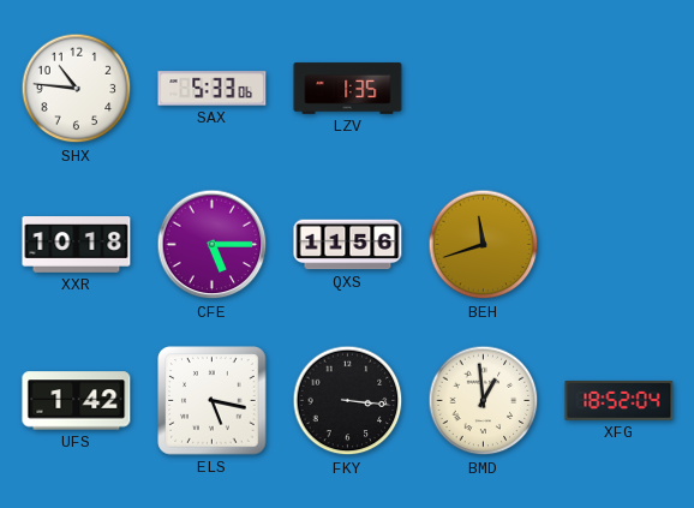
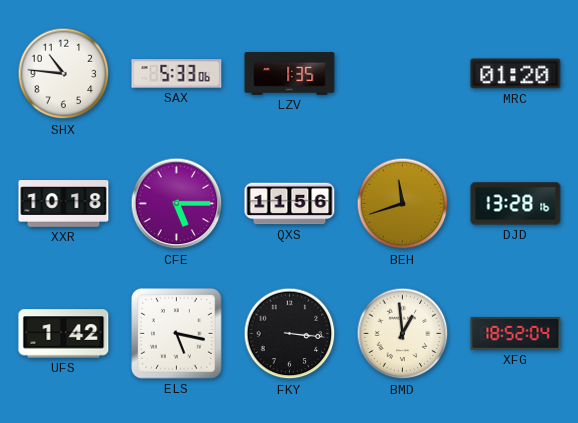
MRC: none -> 01:20 (516, 74)
DJD: none -> 13:28 (516, 204)
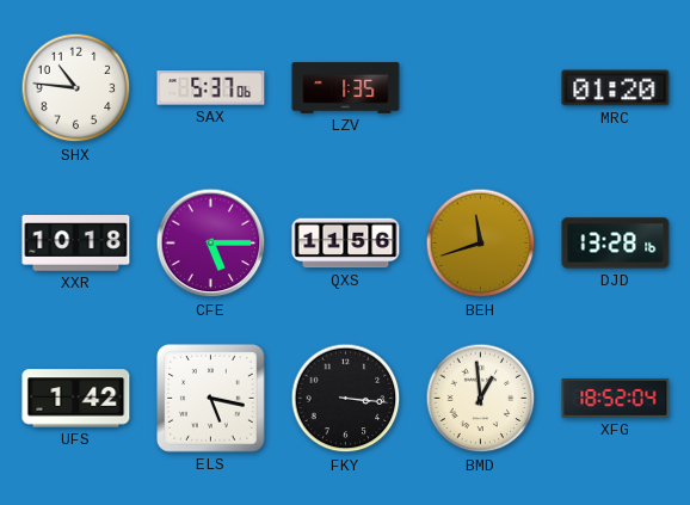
SAX: 5:33 -> 5:37 (211, 88)
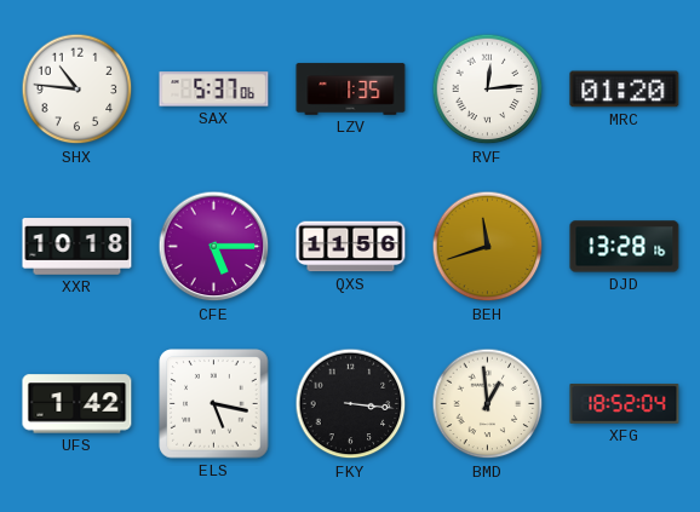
RVF: none -> 12:14 (488, 90)
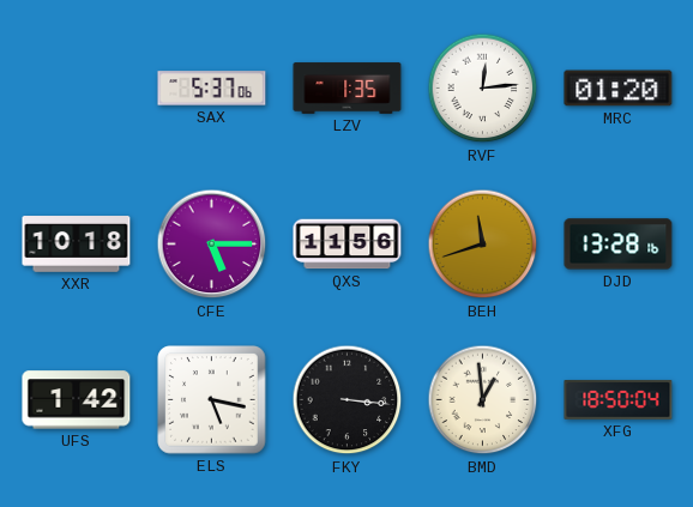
SHX: 10:46 -> none (78, 90)
XFG: 18:52 -> 18:50 (619, 400)
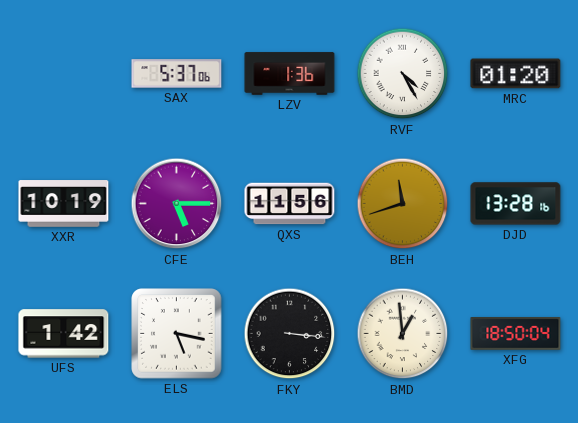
LZV: 1:35 -> 1:36 (290, 74)
RVF: 12:14 -> 4:25 (403, 74)
XXR: 10:18 -> 10:19 (64, 204)
